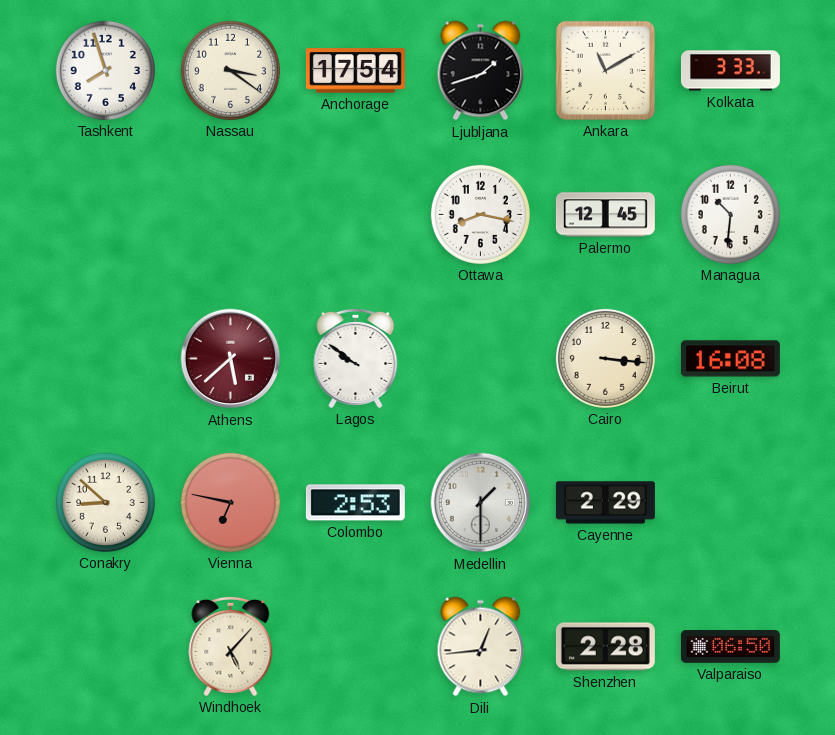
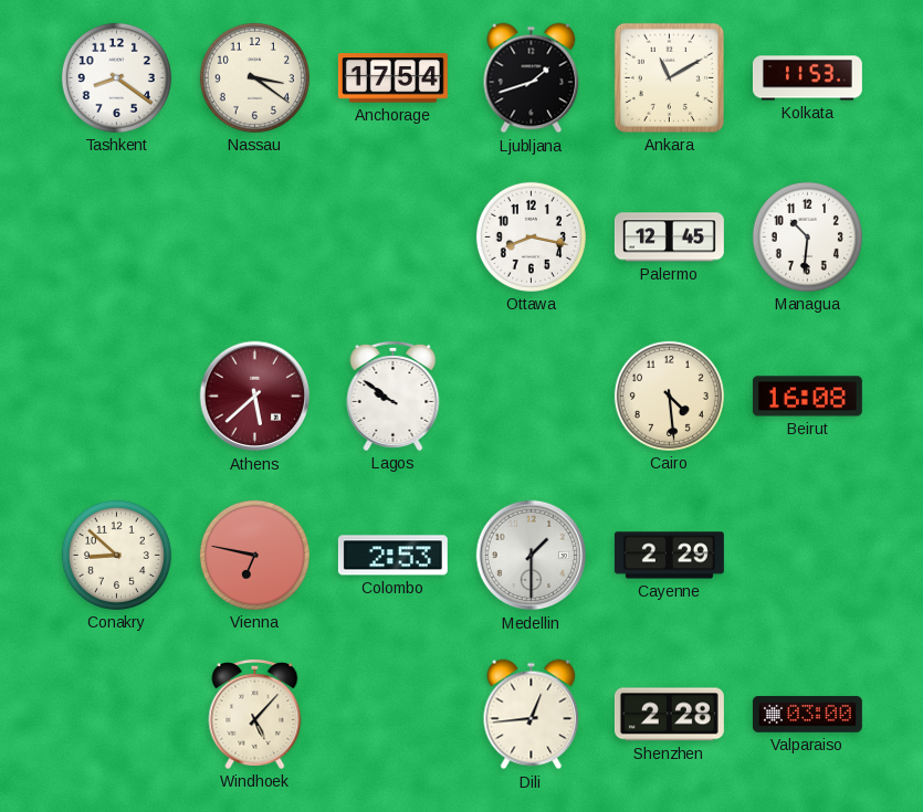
Tashkent: 7:57 -> 8:21 (116, 77)
Kolkata: 3:33 -> 11:53 (807, 78)
Cairo: 3:16 -> 4:29 (669, 396)
Valparaiso: 06:50 -> 03:00 (807, 715)
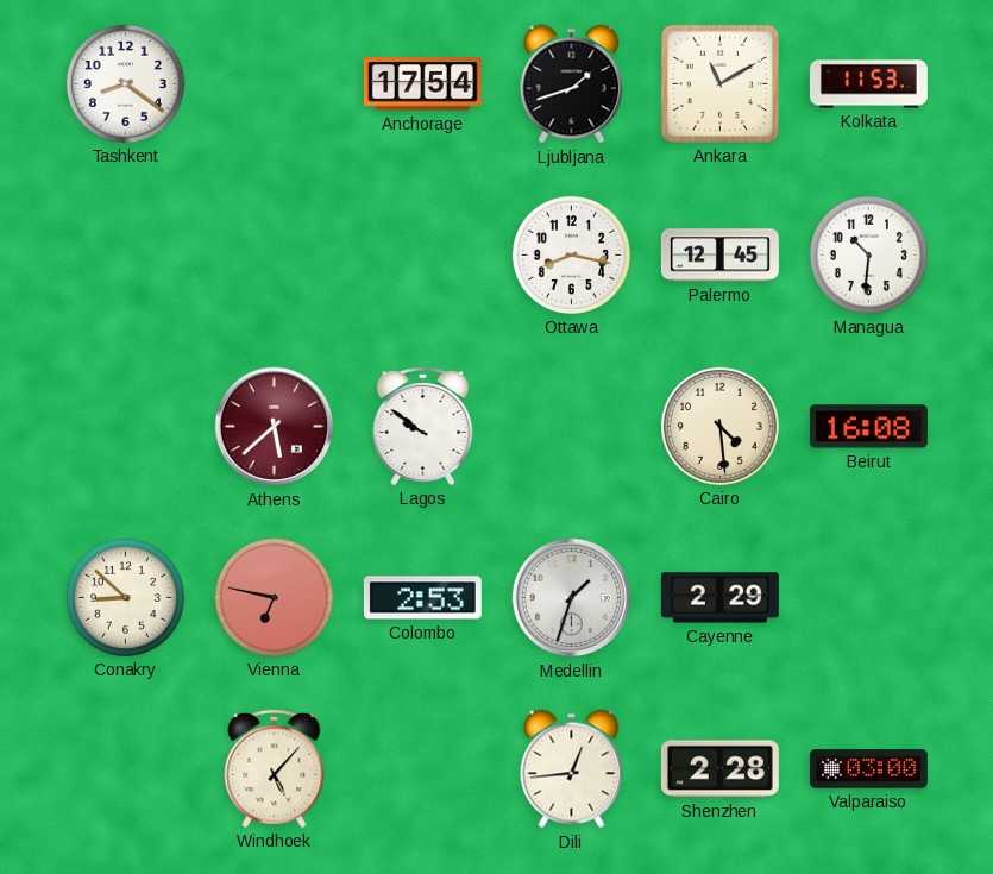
Nassau: 3:21 -> none (254, 77)
Medellin: 1:30 -> 1:33 (572, 598)
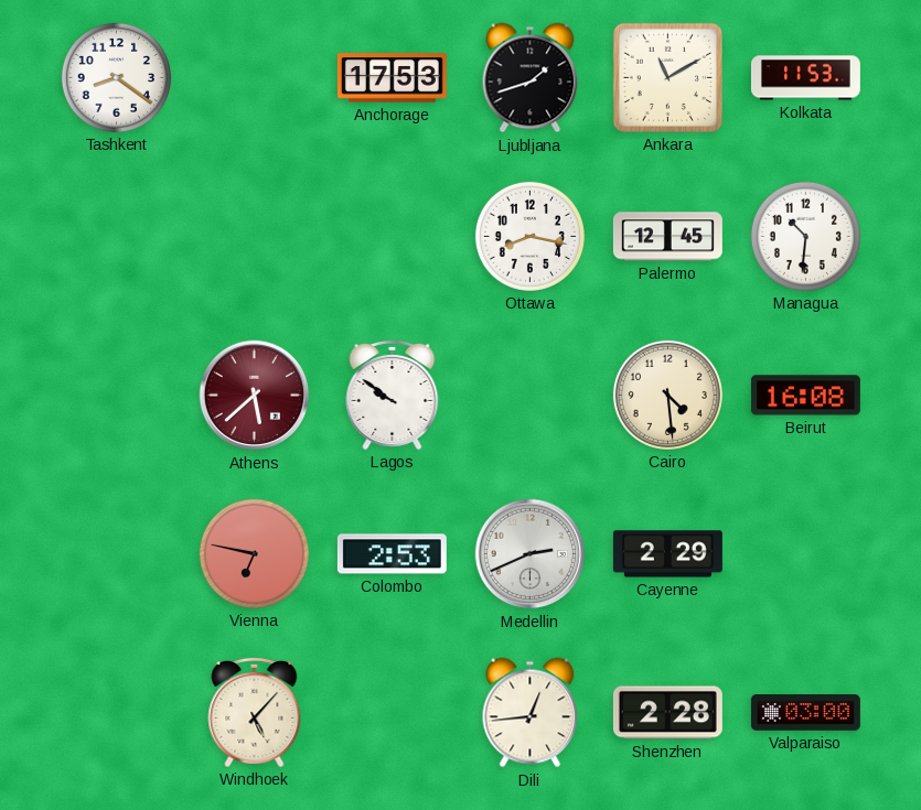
Anchorage: 17:54 -> 17:53 (392, 78)
Conakry: 8:52 -> none (125, 597)
Medellin: 1:33 -> 2:41 (531, 554)
